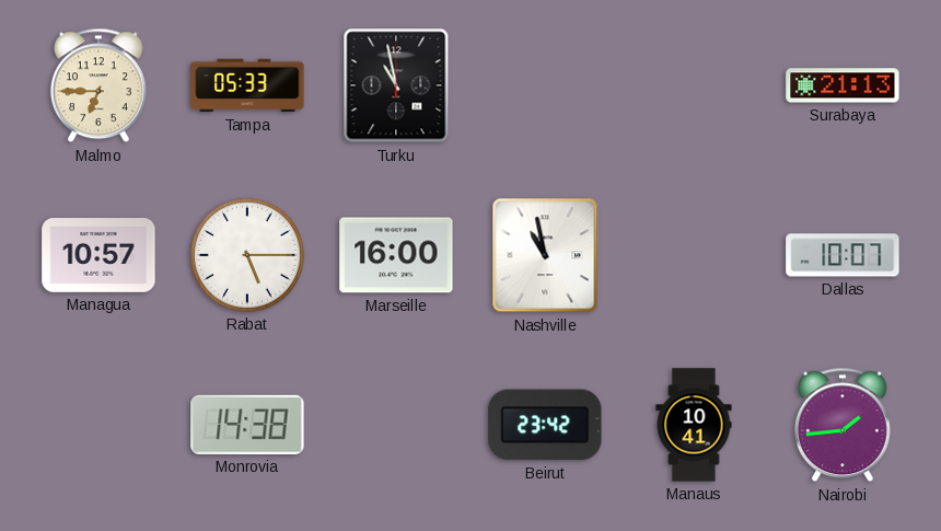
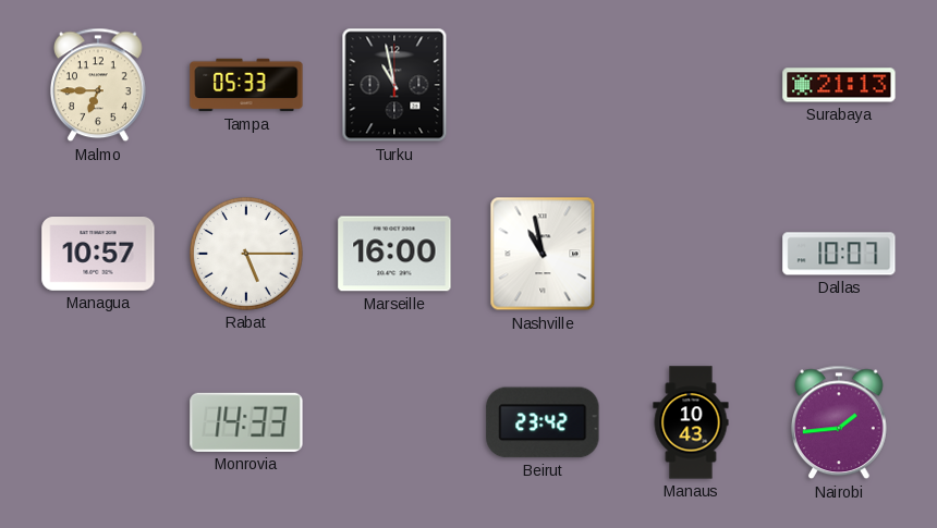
Monrovia: 14:38 -> 14:33 (246, 422)
Manaus: 10:41 -> 10:43 (691, 422)
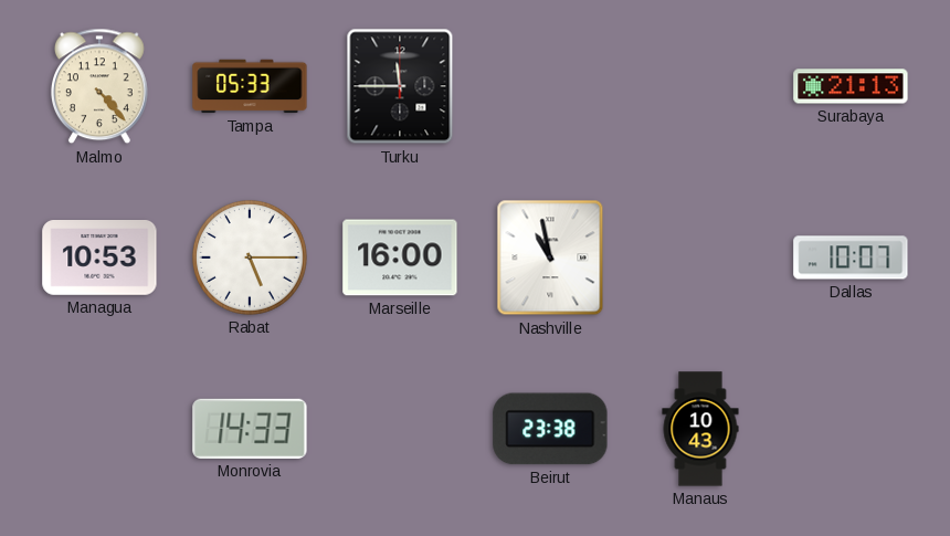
Malmo: 6:45 -> 4:23 (99, 86)
Turku: 10:58 -> 11:45 (400, 86)
Managua: 10:57 -> 10:53 (99, 259)
Beirut: 23:42 -> 23:38 (550, 429)
Nairobi: 1:44 -> none (839, 422)
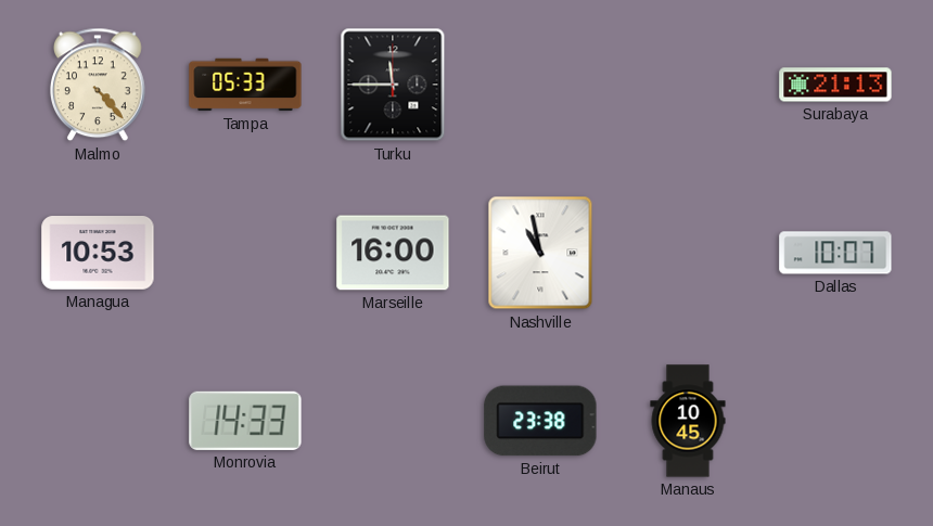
Rabat: 5:15 -> none (250, 258)
Manaus: 10:43 -> 10:45 (688, 421)
